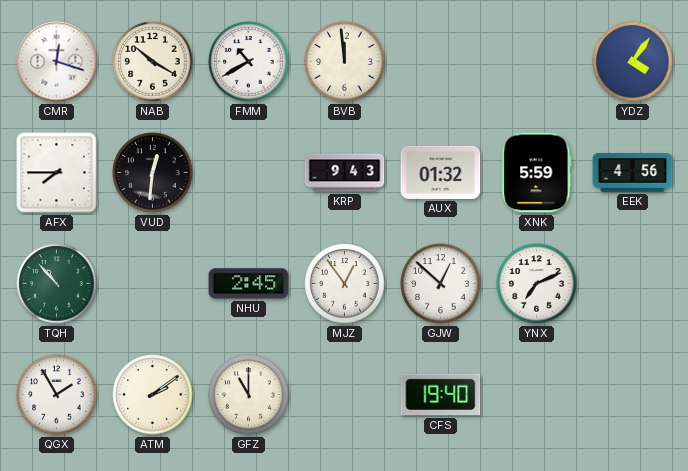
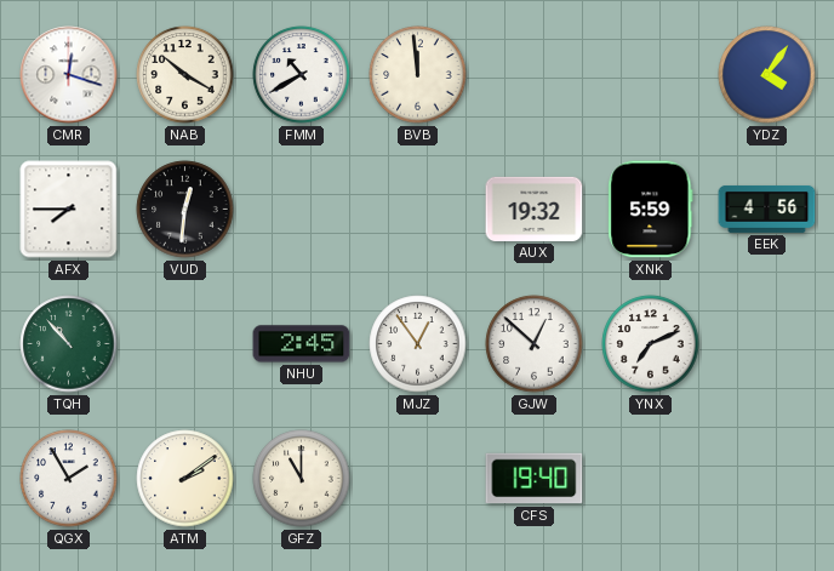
KRP: 9:43 -> none (345, 173)
AUX: 01:32 -> 19:32 (535, 209)
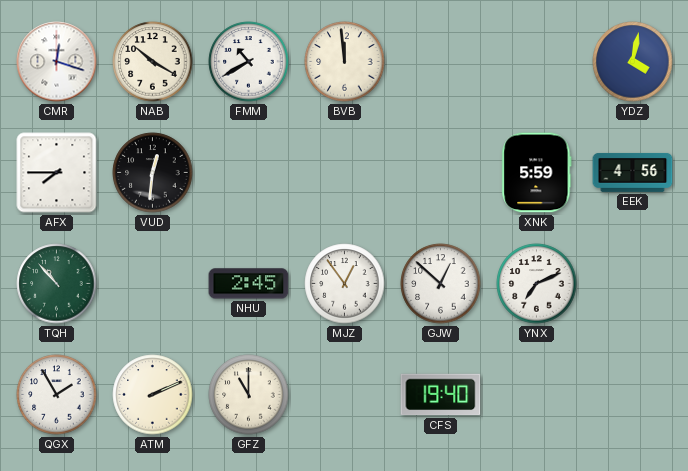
YDZ: 4:06 -> 4:02 (633, 62)
AUX: 19:32 -> none (535, 209)
ATM: 2:09 -> 2:11 (153, 395)
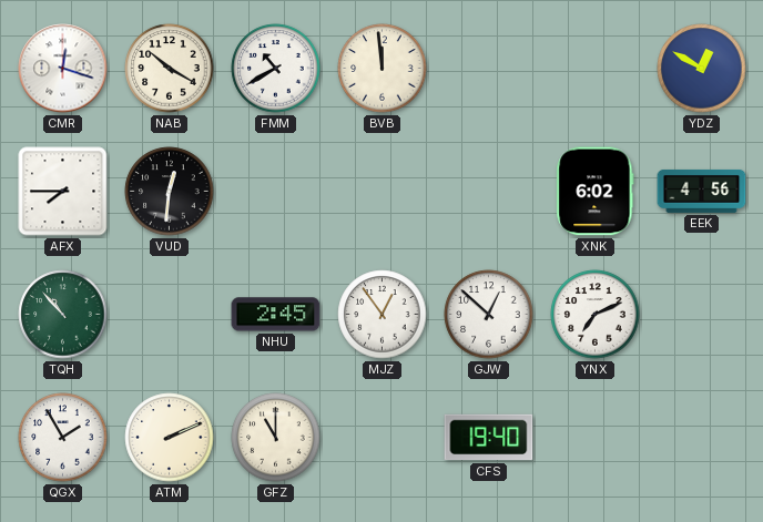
YDZ: 4:02 -> 12:50 (702, 69)
XNK: 5:59 -> 6:02 (596, 192)
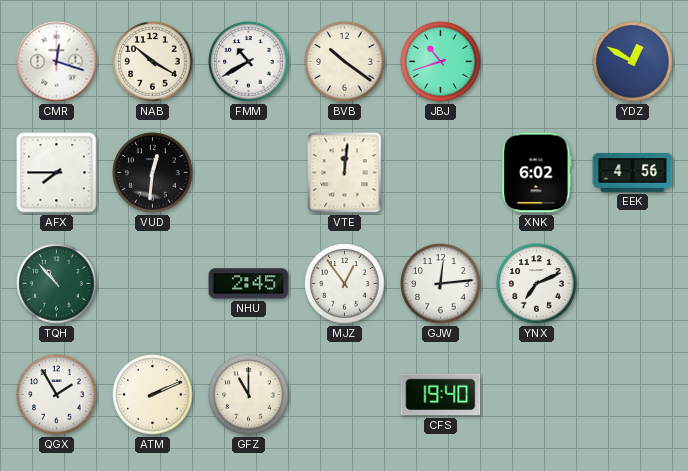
BVB: 11:59 -> 10:21 (345, 62)
JBJ: none -> 10:42 (441, 62)
VTE: none -> 12:01 (345, 173)
GJW: 12:52 -> 12:14 (441, 284)
